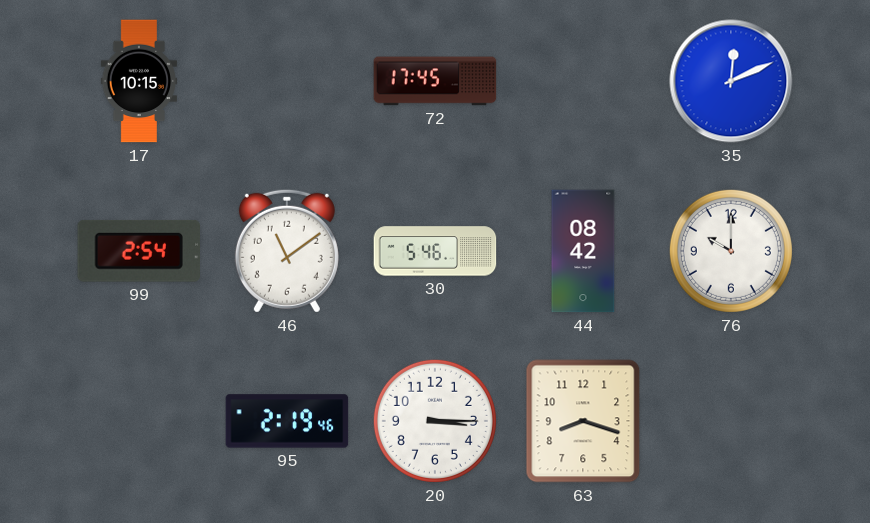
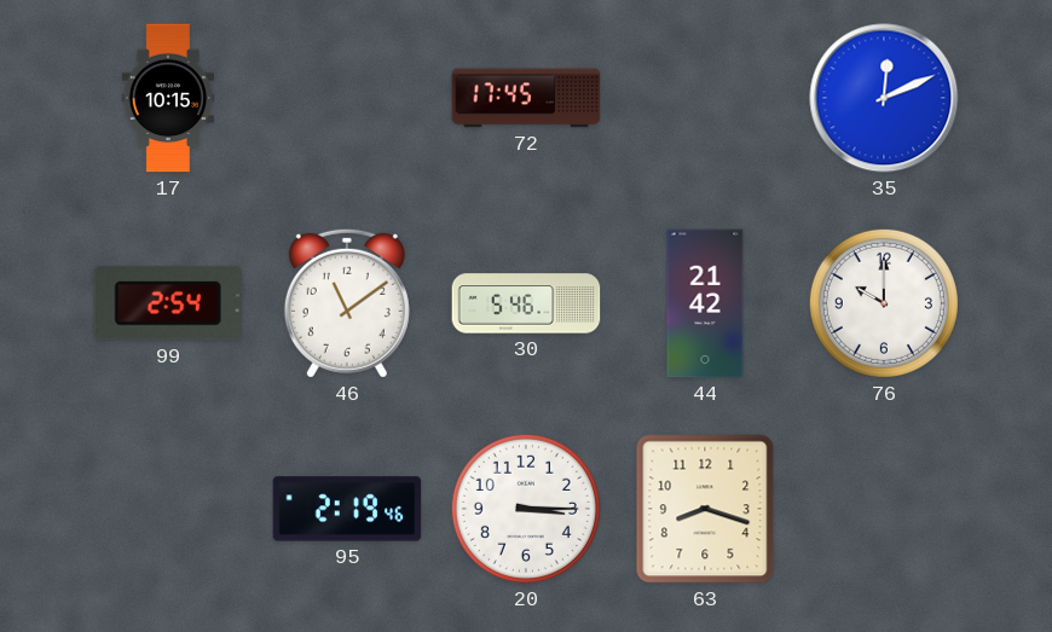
44: 08:42 -> 21:42 (705, 303)
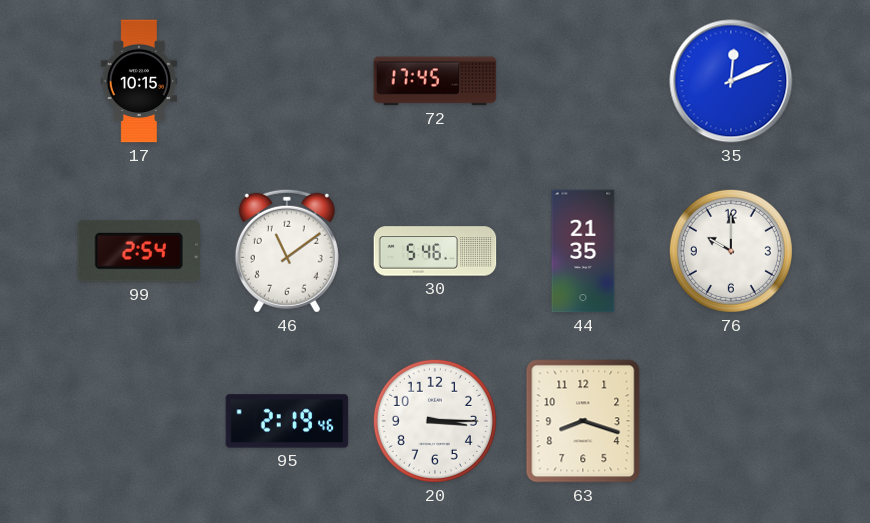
44: 21:42 -> 21:35 (583, 251)
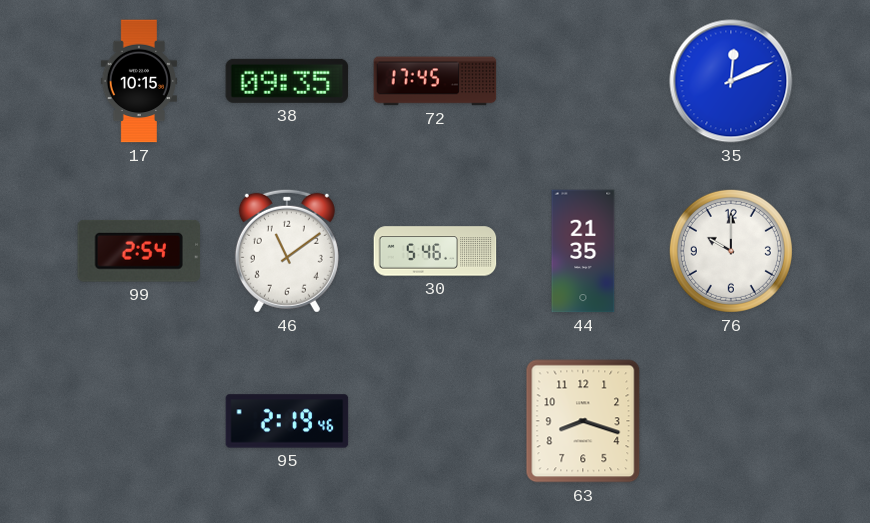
38: none -> 09:35 (287, 81)
20: 3:15 -> none (435, 421)
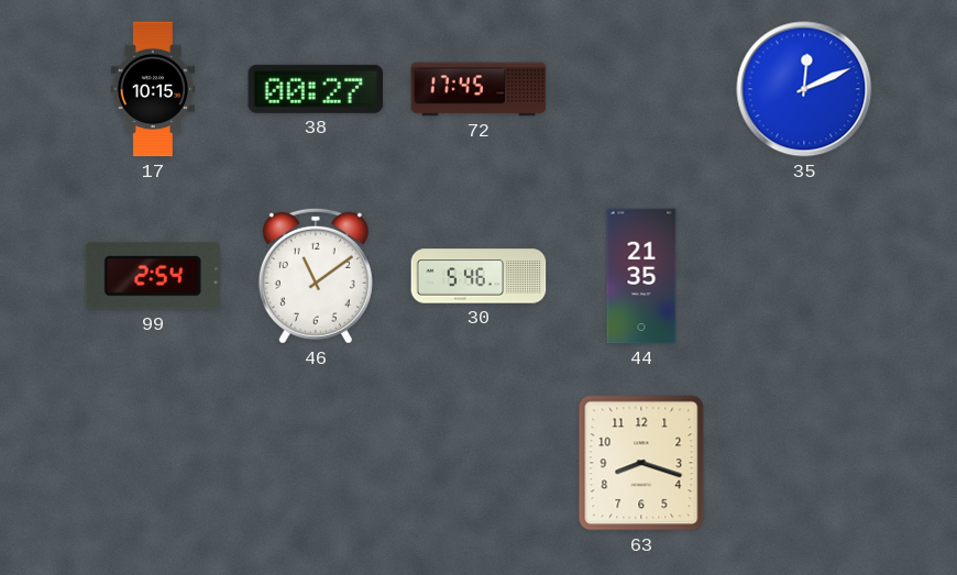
38: 09:35 -> 00:27 (316, 89)
76: 10:00 -> none (731, 251)
95: 2:19 -> none (287, 421)
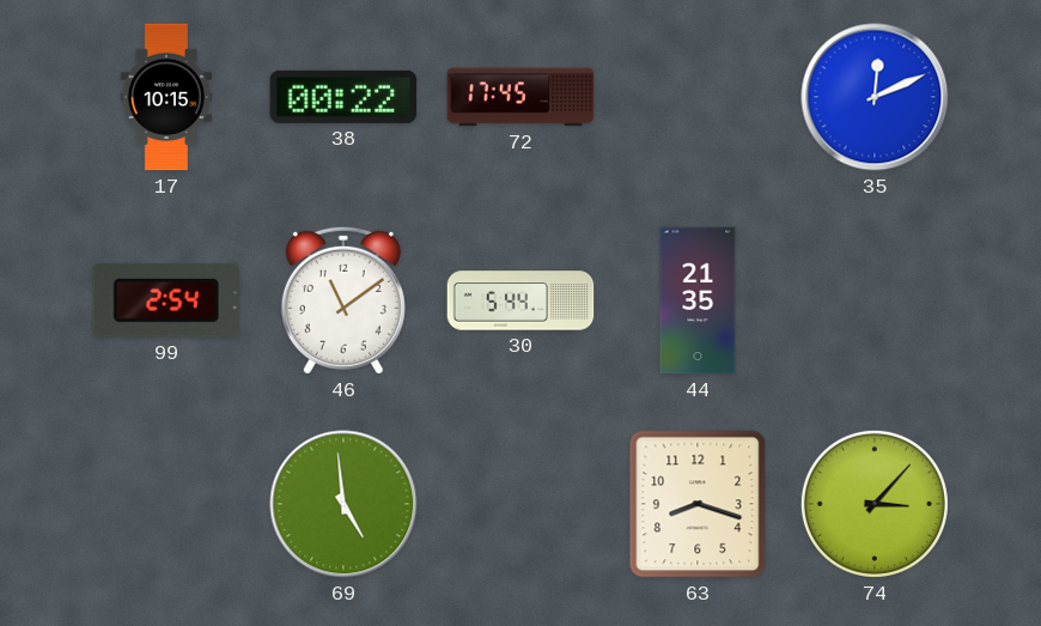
38: 00:27 -> 00:22 (343, 97)
30: 5:46 -> 5:44 (520, 300)
69: none -> 4:59 (343, 504)
74: none -> 3:07 (875, 504)
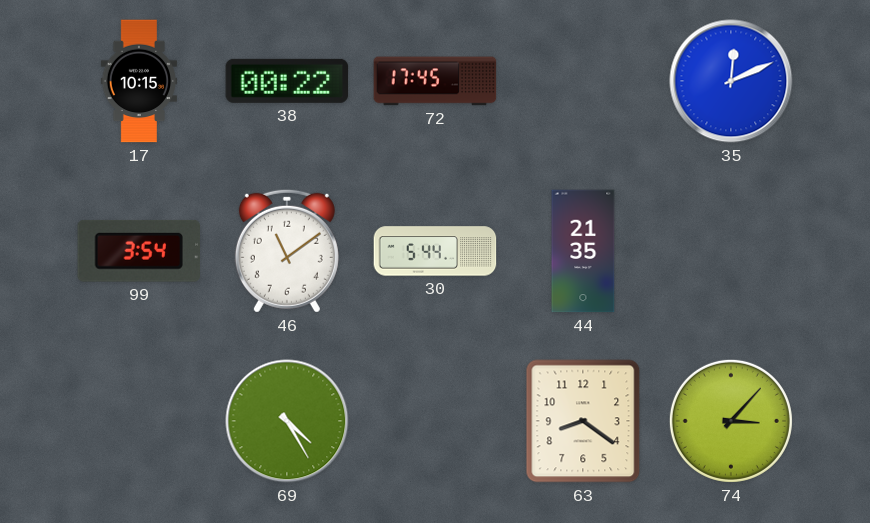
99: 2:54 -> 3:54 (138, 251)
69: 4:59 -> 4:25 (287, 421)
63: 8:18 -> 8:21 (583, 421)
